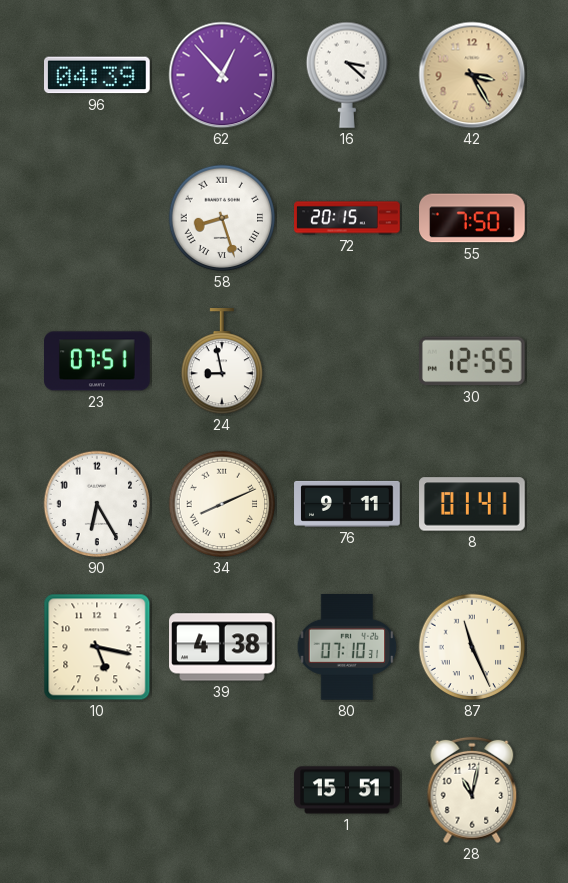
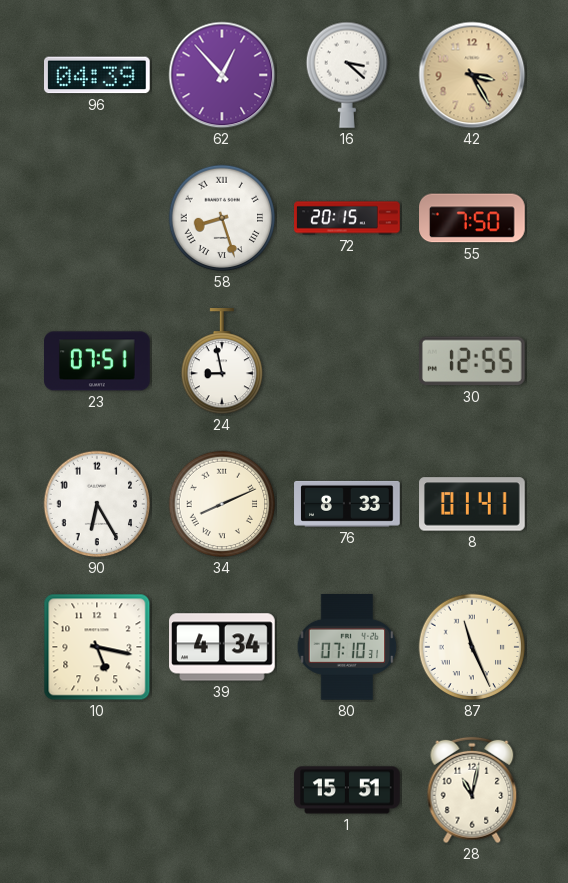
76: 9:11 -> 8:33 (347, 504)
39: 4:38 -> 4:34 (222, 647)
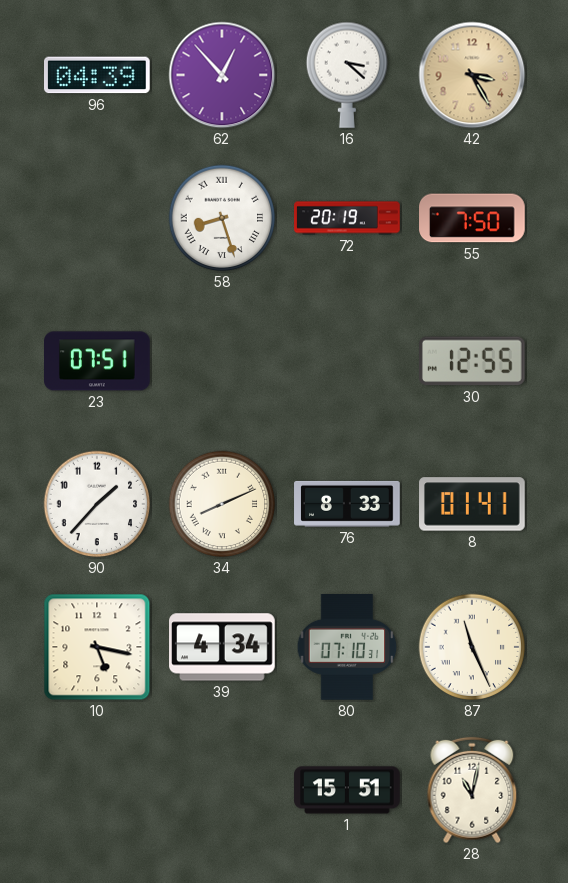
72: 20:15 -> 20:19 (347, 218)
24: 8:58 -> none (221, 362)
90: 6:25 -> 1:37 (97, 504)
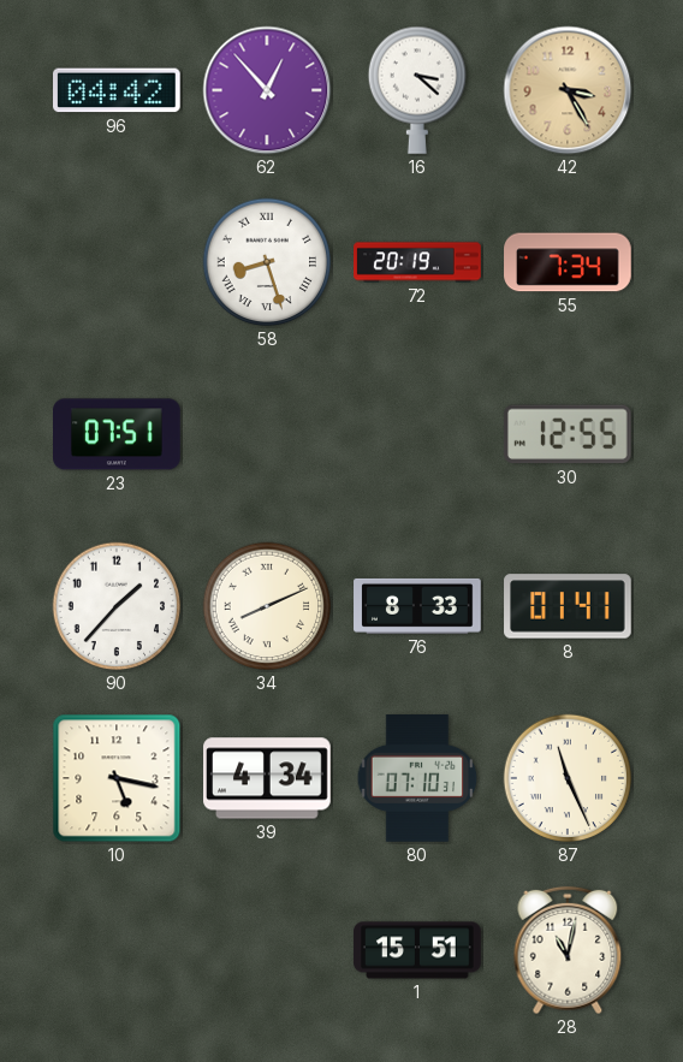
96: 04:39 -> 04:42 (118, 90)
55: 7:50 -> 7:34 (568, 262)
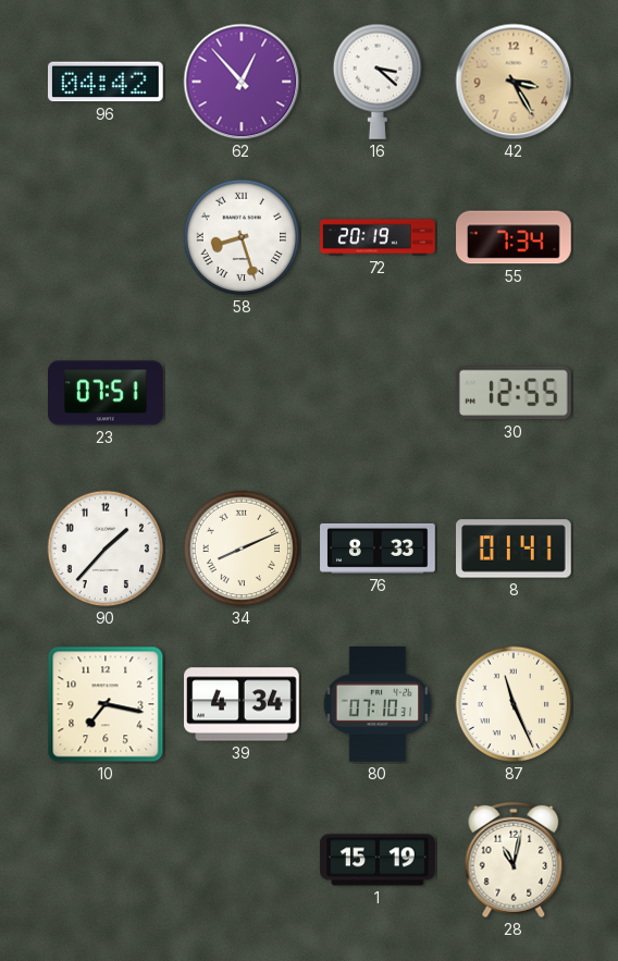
10: 5:17 -> 7:17 (106, 704)
1: 15:51 -> 15:19 (378, 860)
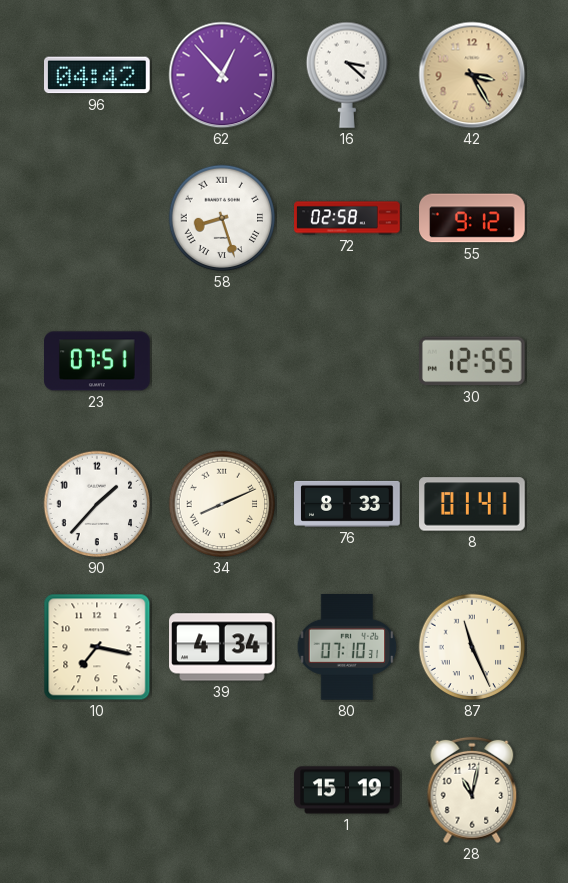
72: 20:19 -> 02:58 (347, 218)
55: 7:34 -> 9:12 (472, 218)
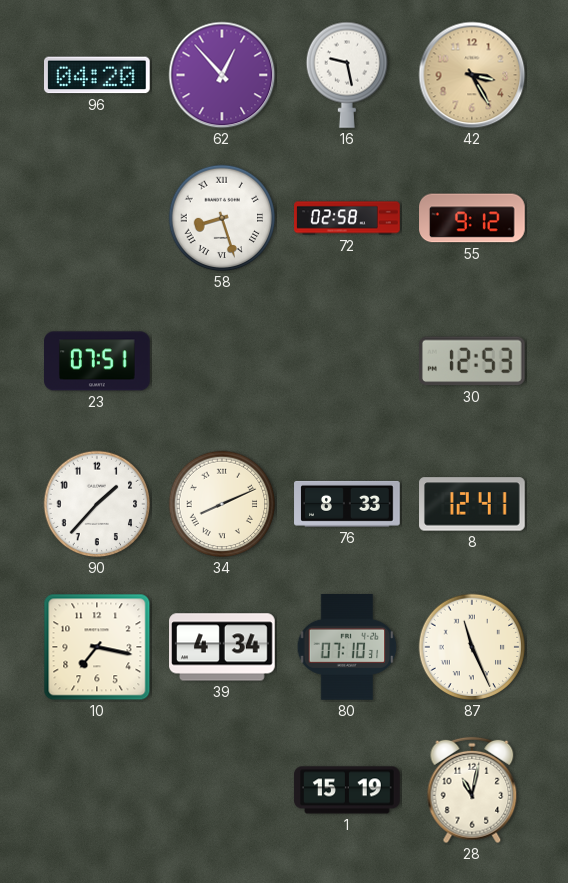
96: 04:42 -> 04:20 (98, 75)
16: 3:22 -> 9:28 (346, 75)
30: 12:55 -> 12:53 (472, 361)
8: 01:41 -> 12:41 (472, 504)
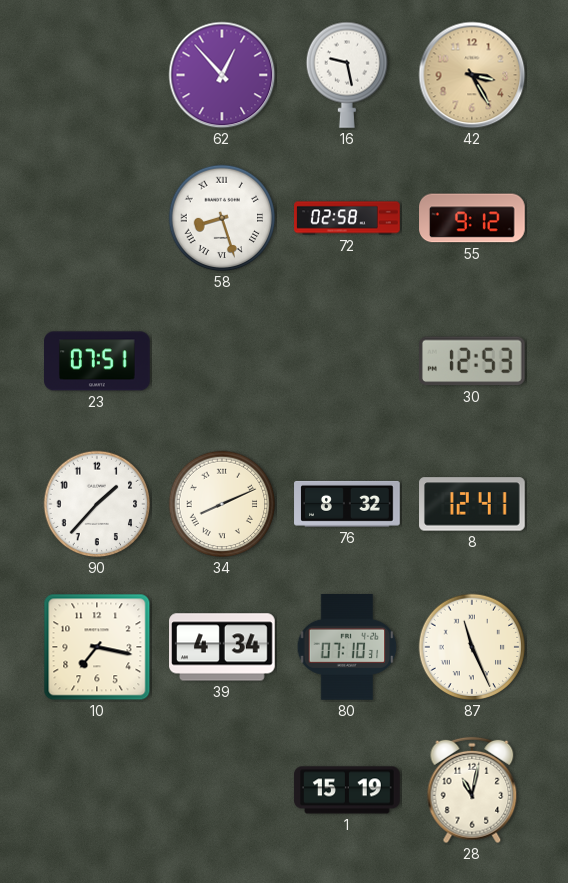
96: 04:20 -> none (98, 75)
76: 8:33 -> 8:32 (347, 504)
